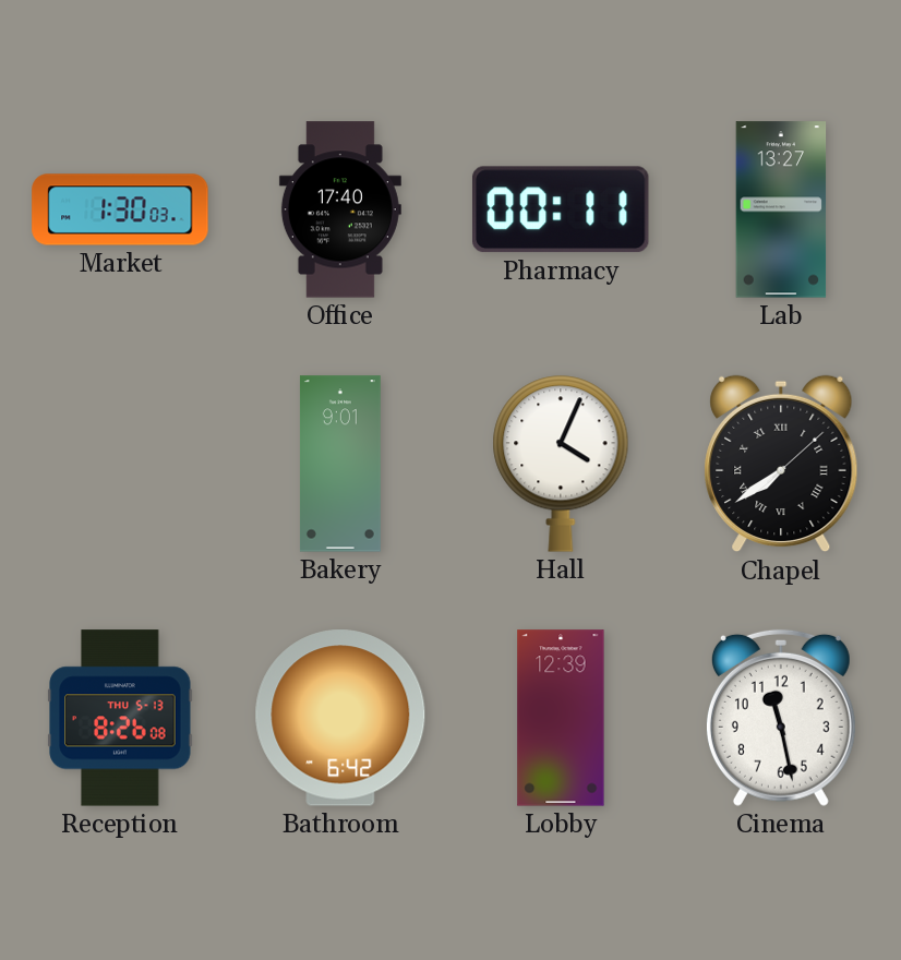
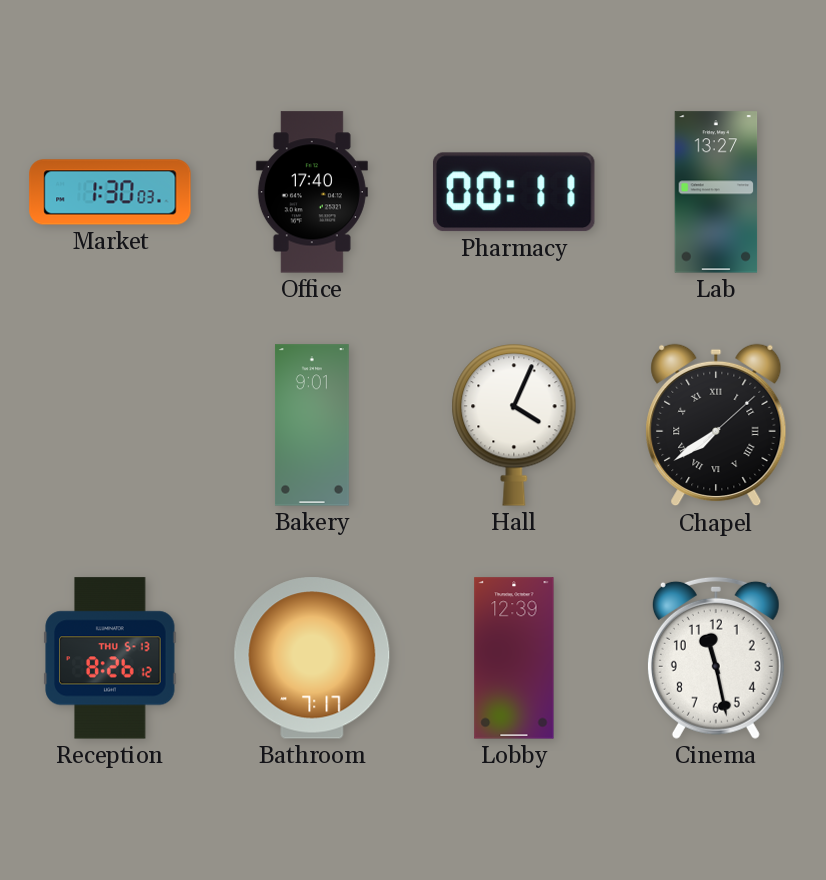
Reception: 8:26:08 -> 8:26:12 (110, 658)
Bathroom: 6:42 -> 7:17 (312, 658)
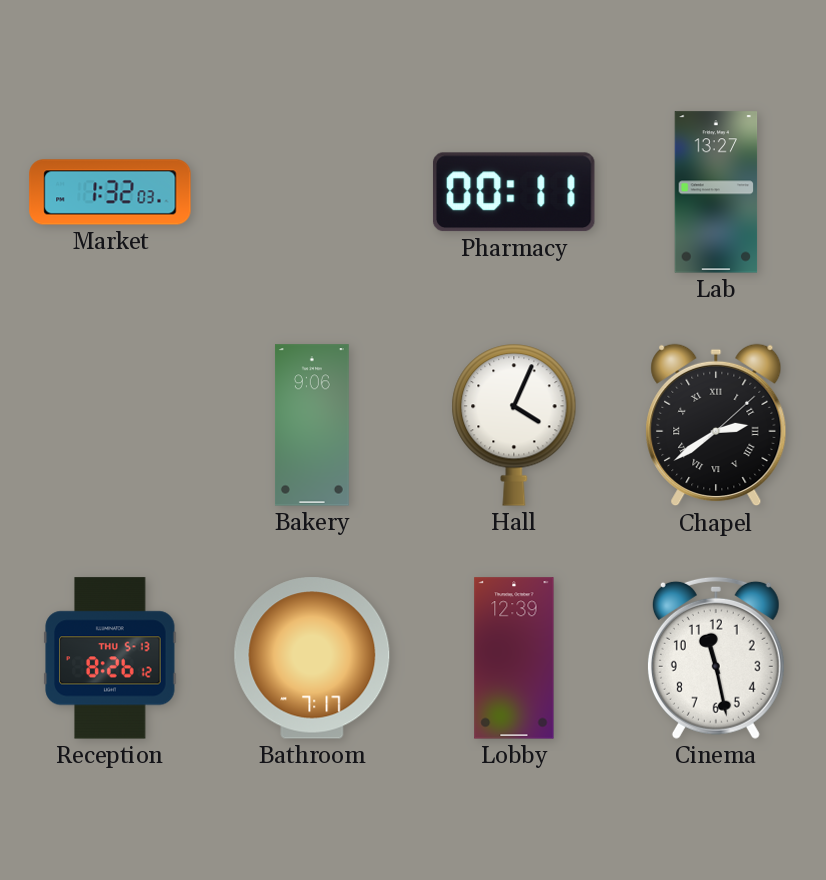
Market: 1:30 -> 1:32 (110, 192)
Office: 17:40 -> none (312, 192)
Bakery: 9:01 -> 9:06 (312, 425)
Chapel: 7:39 -> 2:39 (716, 425)
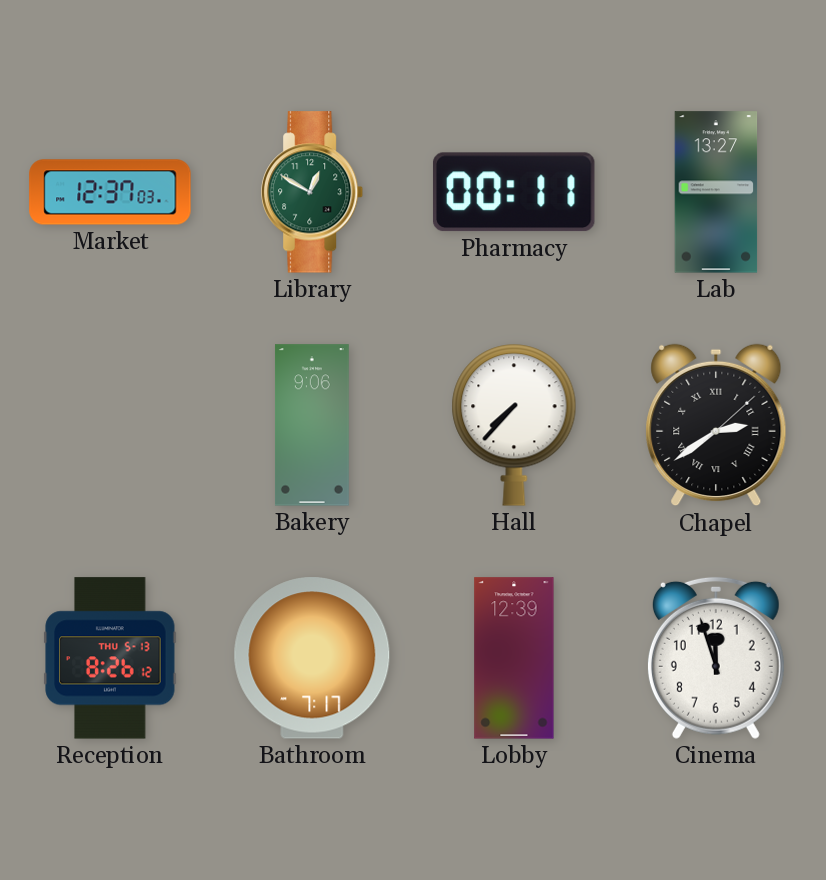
Market: 1:32 -> 12:37 (110, 192)
Library: none -> 12:50 (313, 192)
Hall: 4:04 -> 7:37 (514, 425)
Cinema: 11:28 -> 11:57 (716, 658)
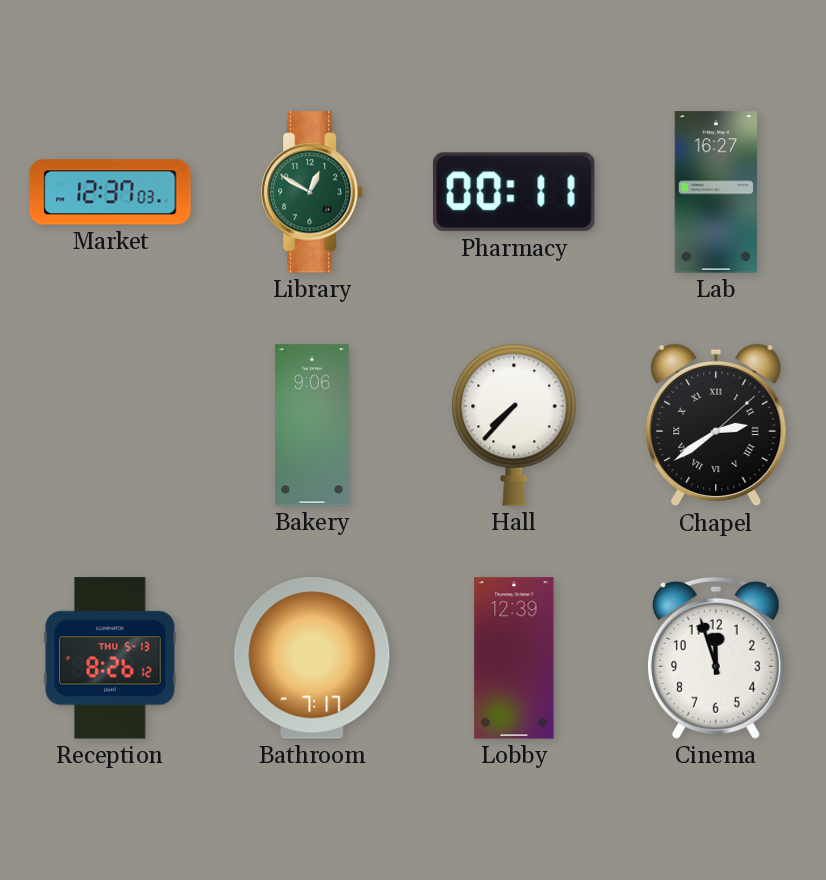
Lab: 13:27 -> 16:27 (716, 192)
